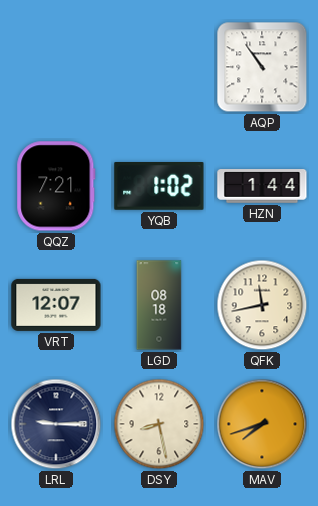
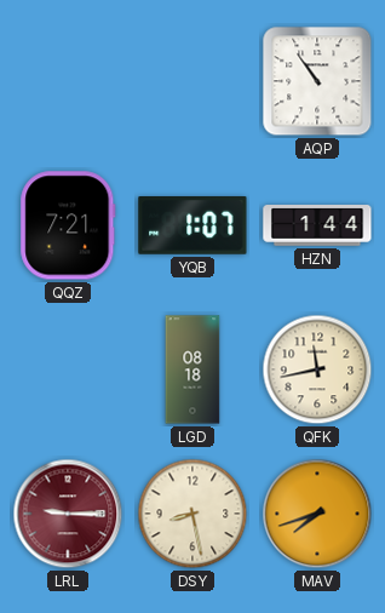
YQB: 1:02 -> 1:07 (192, 227)
VRT: 12:07 -> none (56, 305)
LRL dial: navy -> burgundy (68, 514)
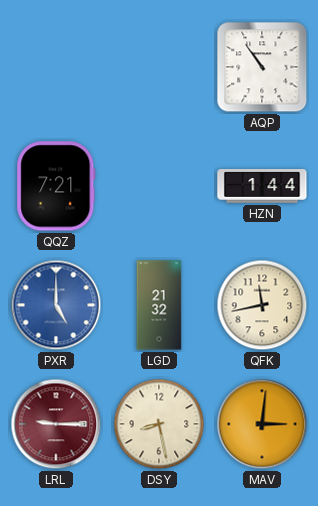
YQB: 1:07 -> none (192, 227)
PXR: none -> 5:00 (56, 305)
LGD: 08:18 -> 21:32 (159, 305)
MAV: 7:42 -> 3:01 (262, 424)
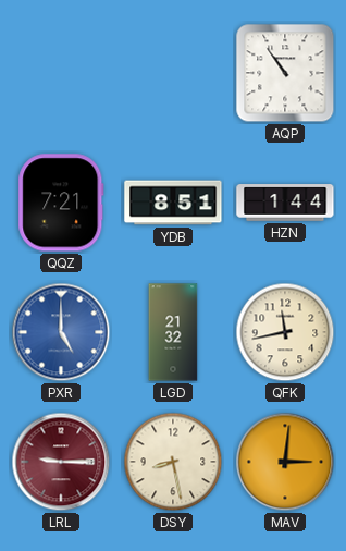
YDB: none -> 8:51 (173, 203)
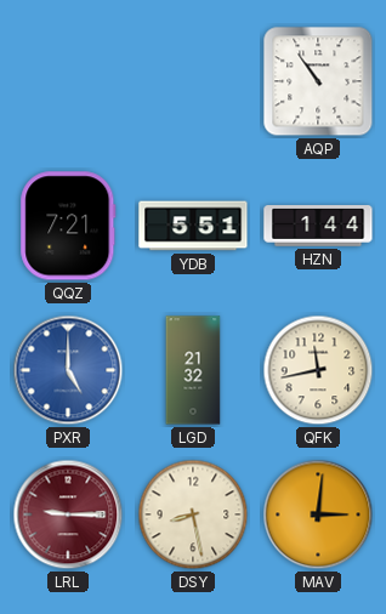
YDB: 8:51 -> 5:51 (193, 226)
